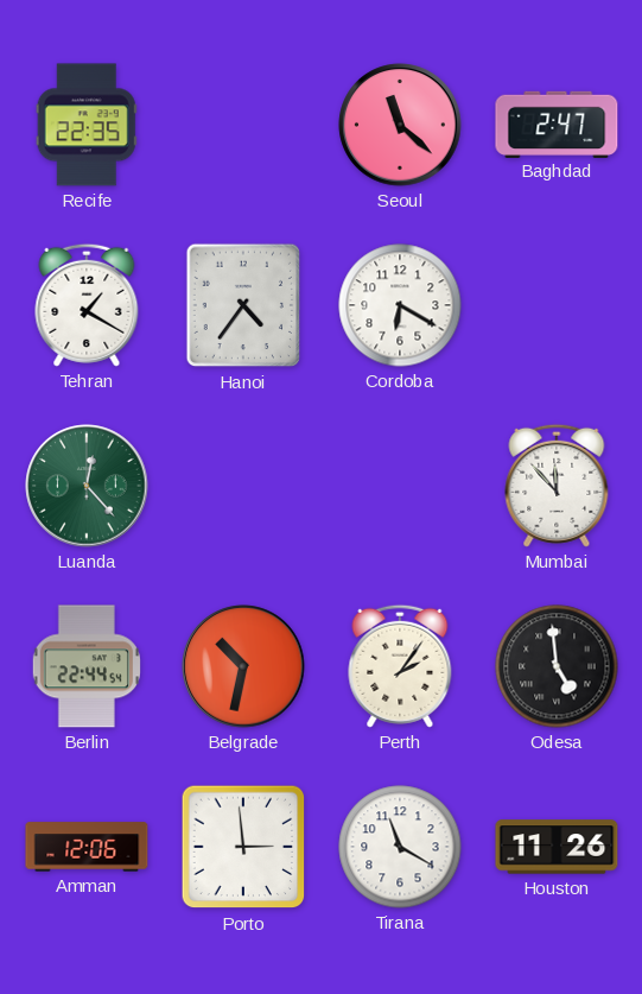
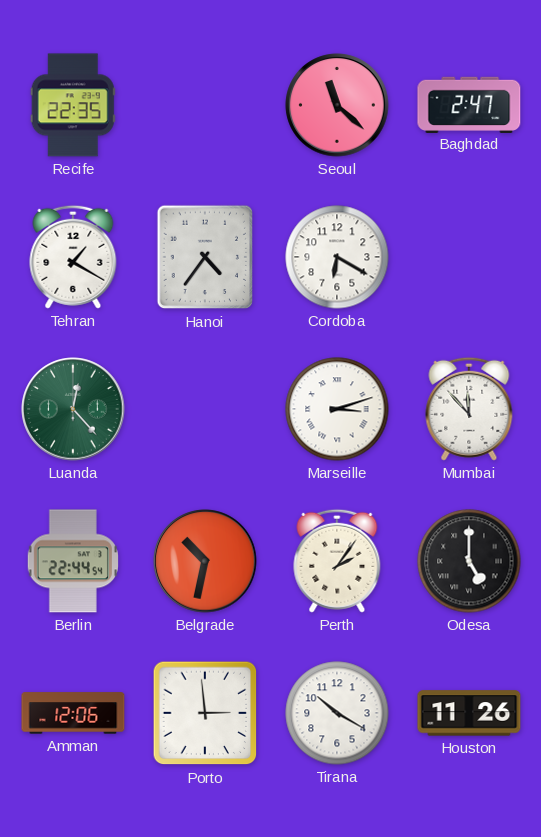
Marseille: none -> 3:12 (337, 409)
Odesa: 4:59 -> 5:00 (469, 561)
Tirana: 11:20 -> 10:20 (337, 713)
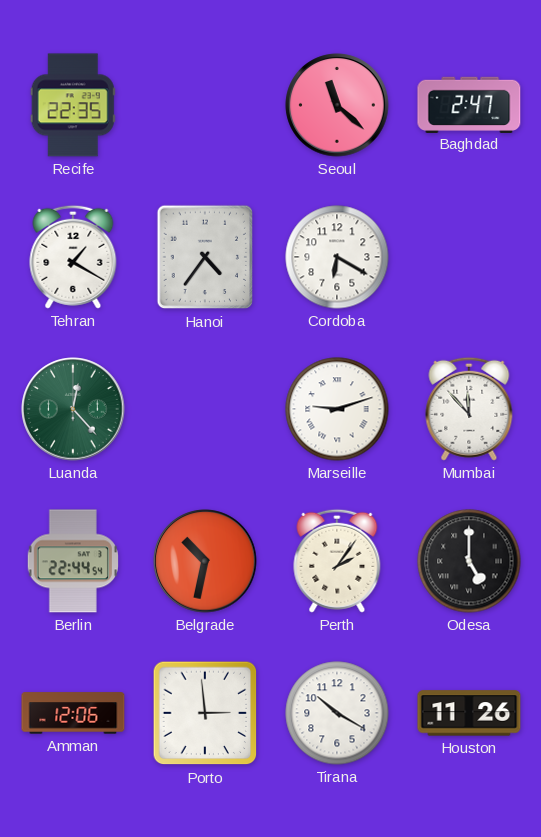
Marseille: 3:12 -> 9:12 (337, 409)
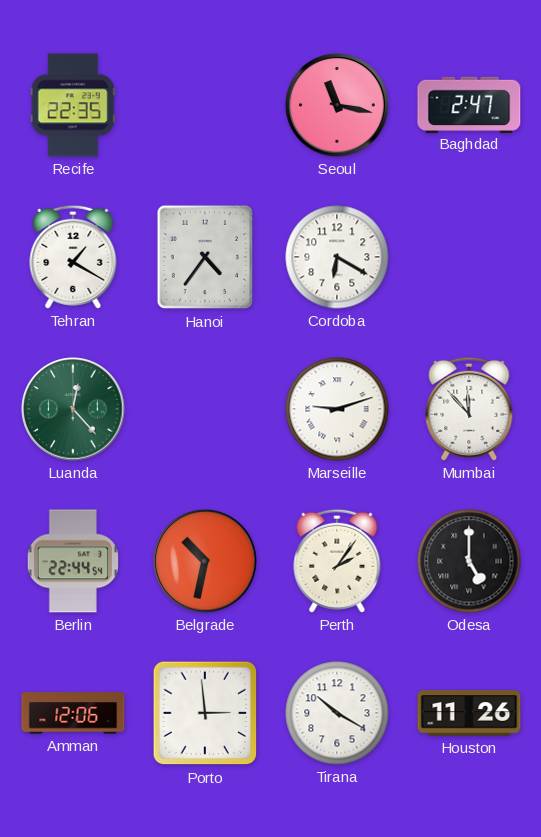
Seoul: 11:22 -> 11:17 (337, 105)
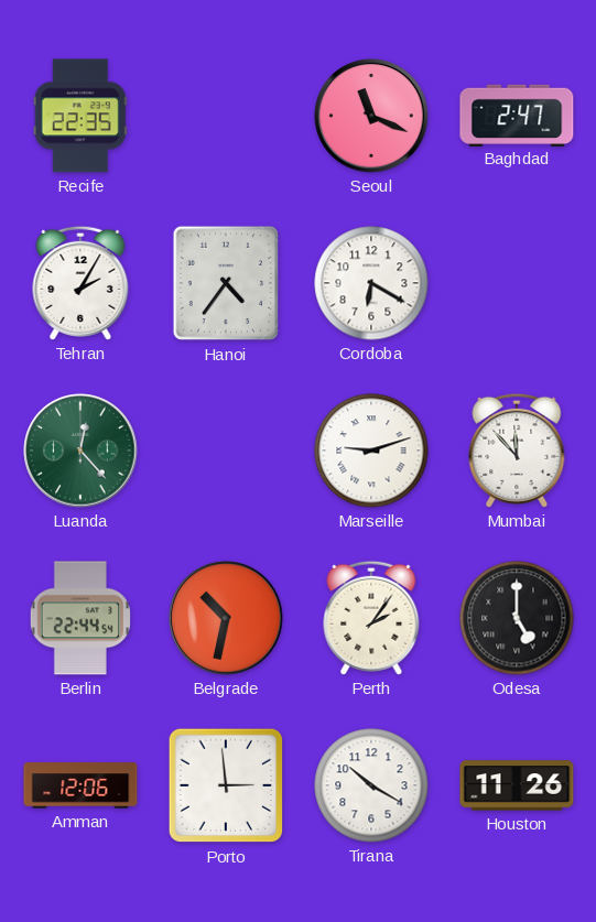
Seoul: 11:17 -> 11:19 (371, 116)
Tehran: 1:20 -> 2:05 (80, 283)
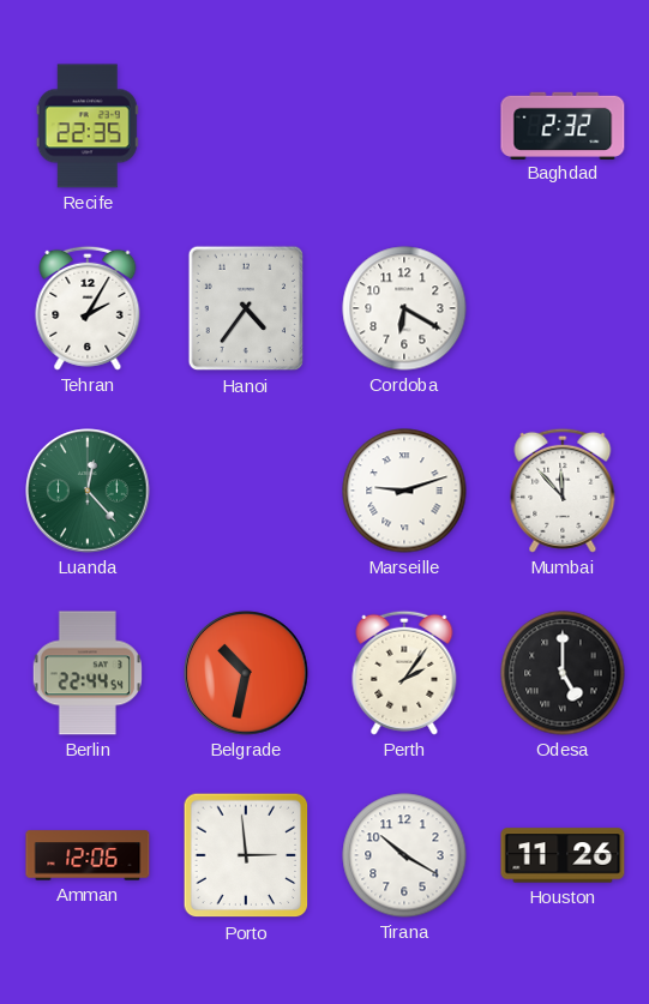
Seoul: 11:19 -> none (371, 116)
Baghdad: 2:47 -> 2:32 (563, 125)
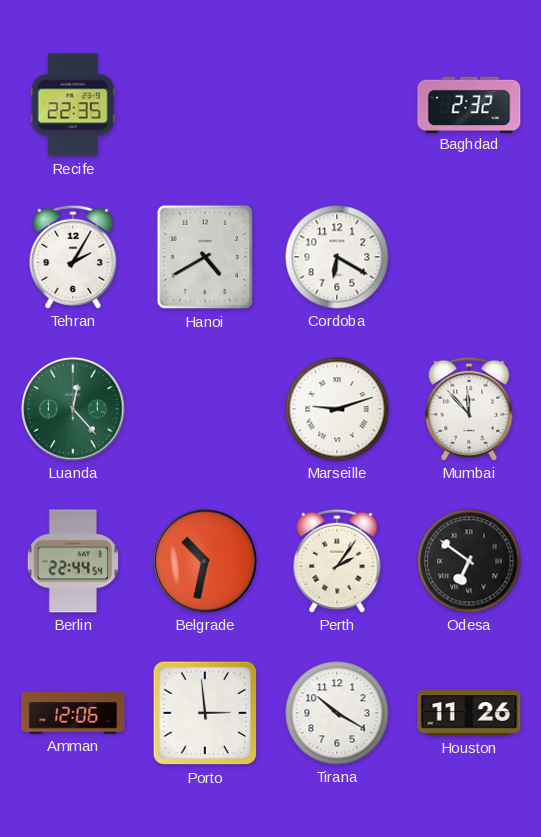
Hanoi: 4:36 -> 4:40 (205, 257)
Odesa: 5:00 -> 6:51 (469, 561)
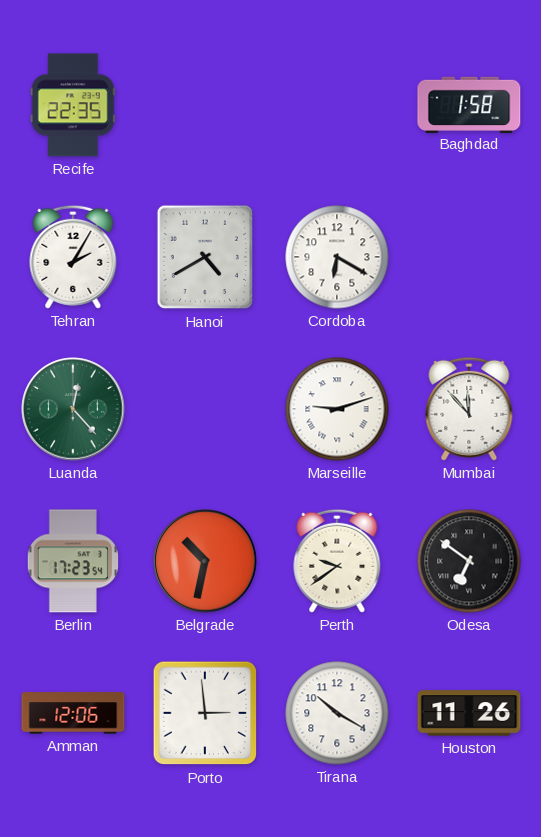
Baghdad: 2:32 -> 1:58 (469, 104)
Berlin: 22:44 -> 17:23 (73, 561)
Perth: 2:06 -> 9:39 (337, 561)
